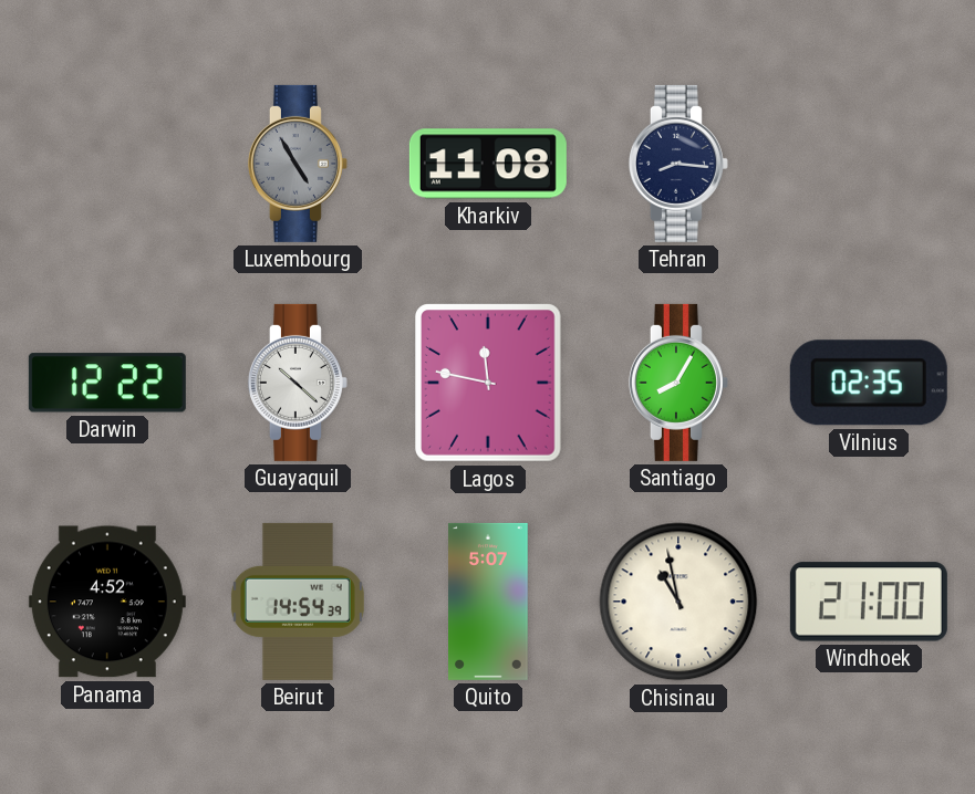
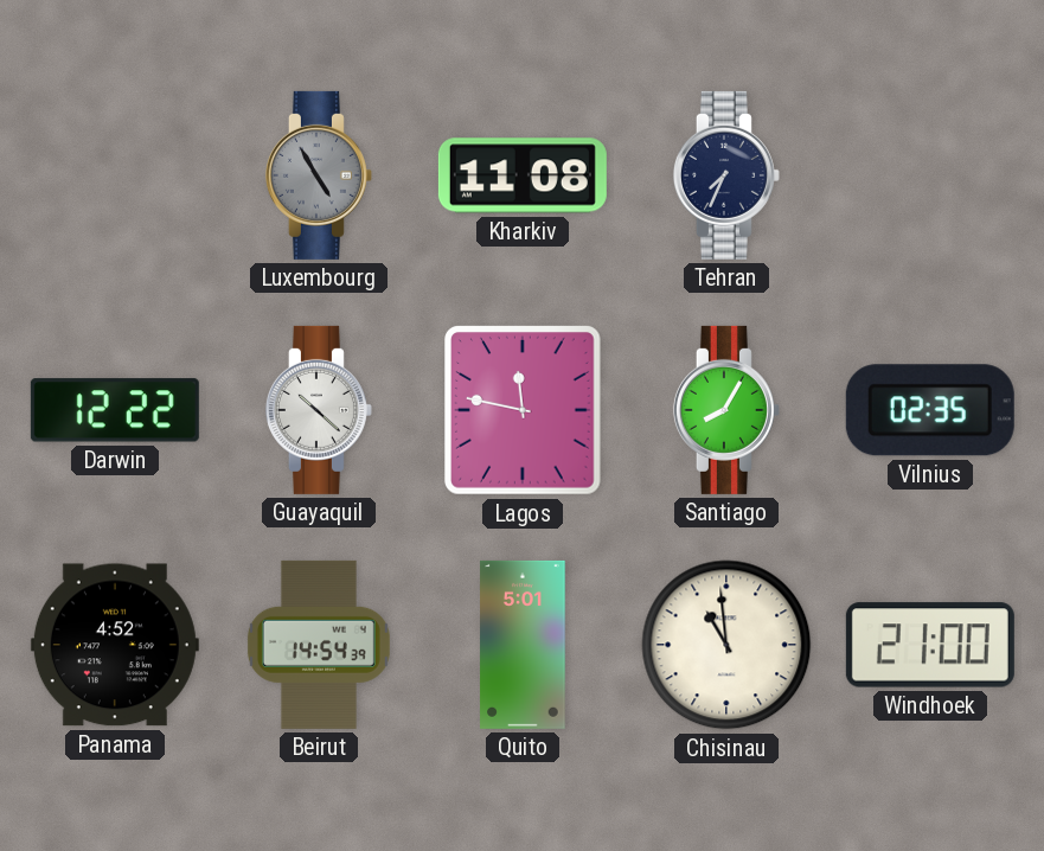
Tehran: 8:16 -> 7:34 (726, 175)
Quito: 5:07 -> 5:01 (523, 645)
Chisinau: 10:58 -> 10:59 (726, 645)
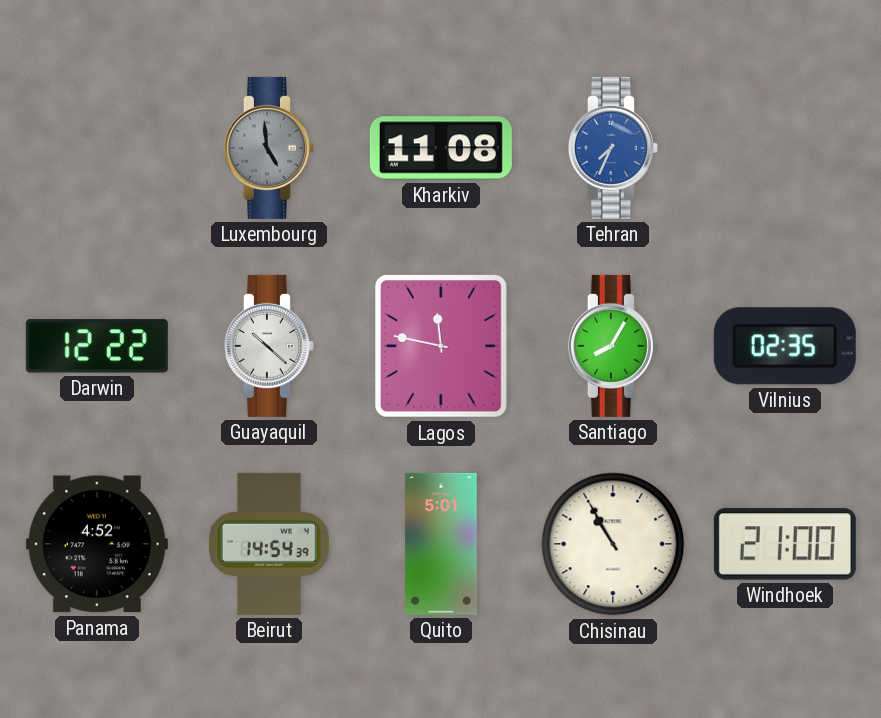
Luxembourg: 4:55 -> 4:59 (269, 148)
Tehran dial: navy -> blue (613, 148)
Chisinau: 10:59 -> 10:55 (613, 544)
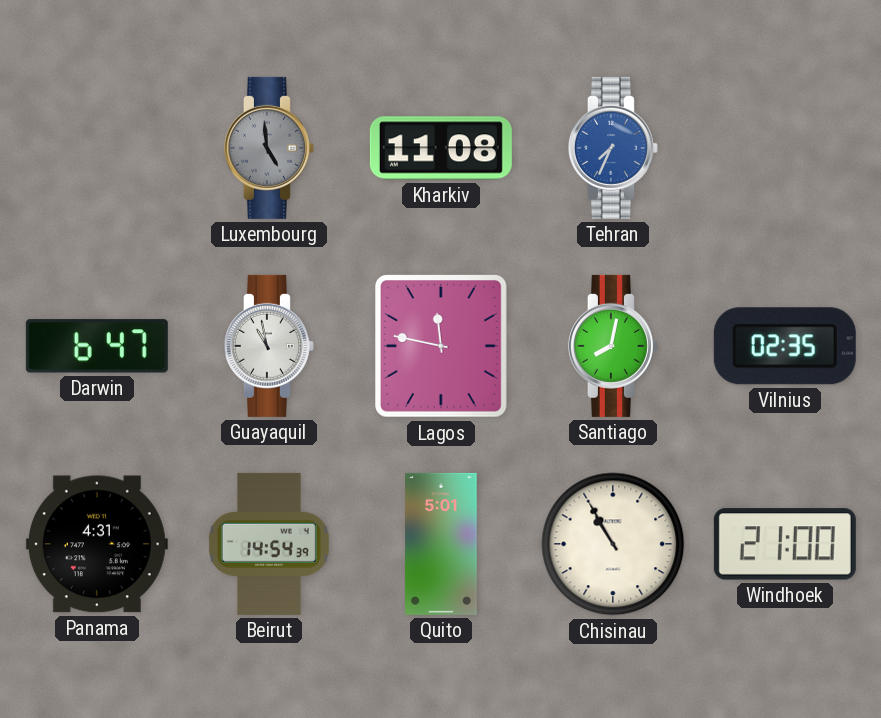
Darwin: 12:22 -> 6:47 (97, 346)
Guayaquil: 10:22 -> 10:58 (269, 346)
Santiago: 8:05 -> 8:02 (613, 346)
Panama: 4:52 -> 4:31 (97, 544)
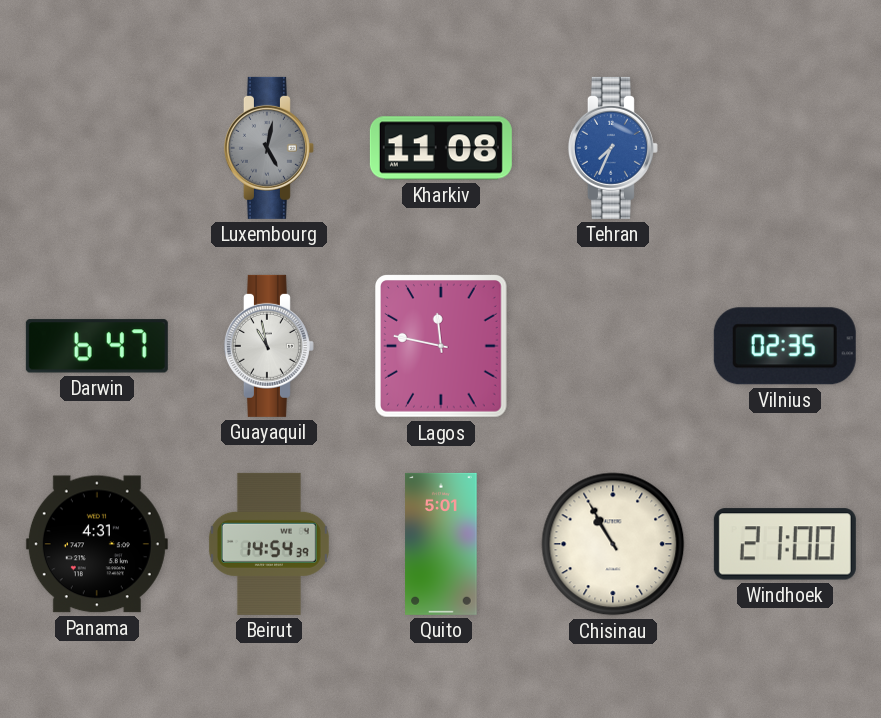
Luxembourg: 4:59 -> 5:02 (269, 148)
Santiago: 8:02 -> none (613, 346)
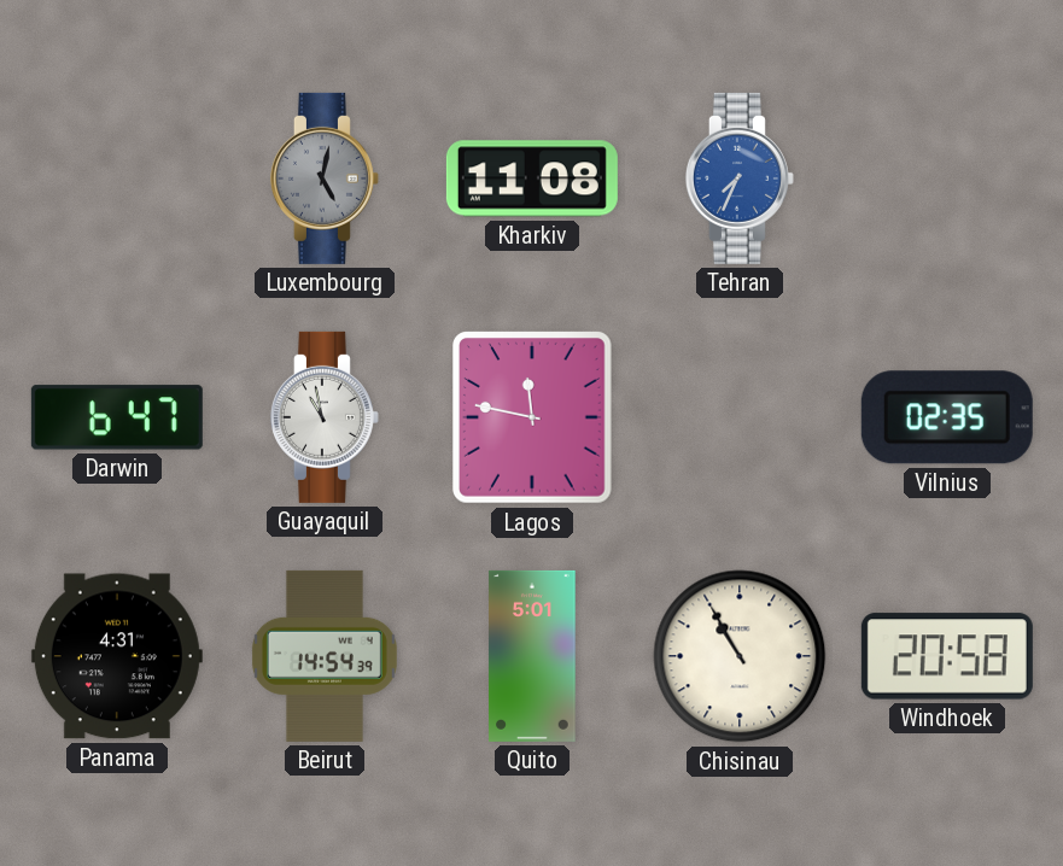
Windhoek: 21:00 -> 20:58 (947, 656)
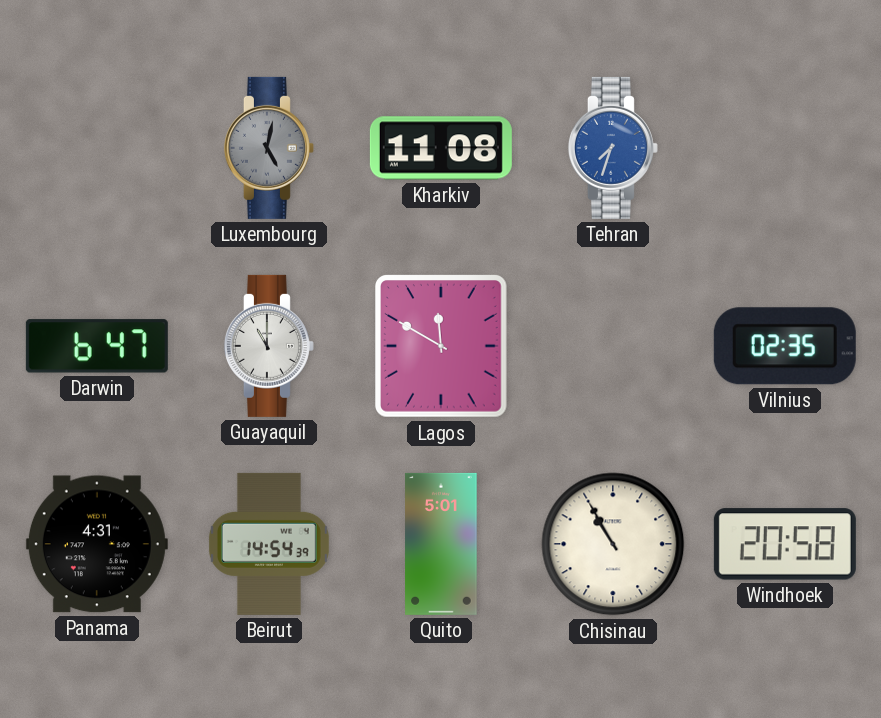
Tehran: 7:34 -> 7:33 (613, 148)
Guayaquil: 10:58 -> 11:00 (269, 346)
Lagos: 11:47 -> 11:50 (442, 346)
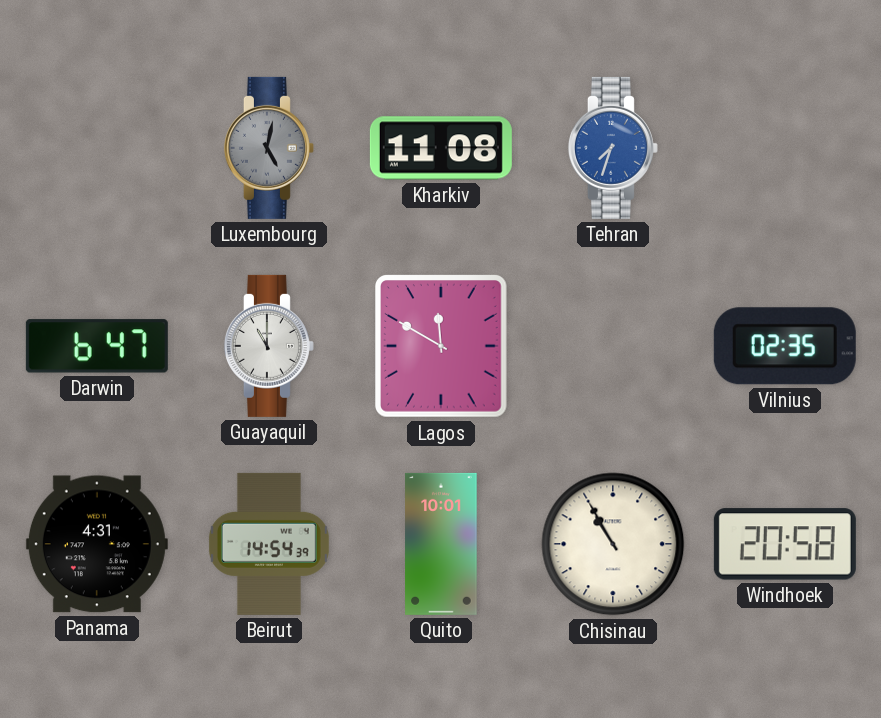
Quito: 5:01 -> 10:01 (441, 544)
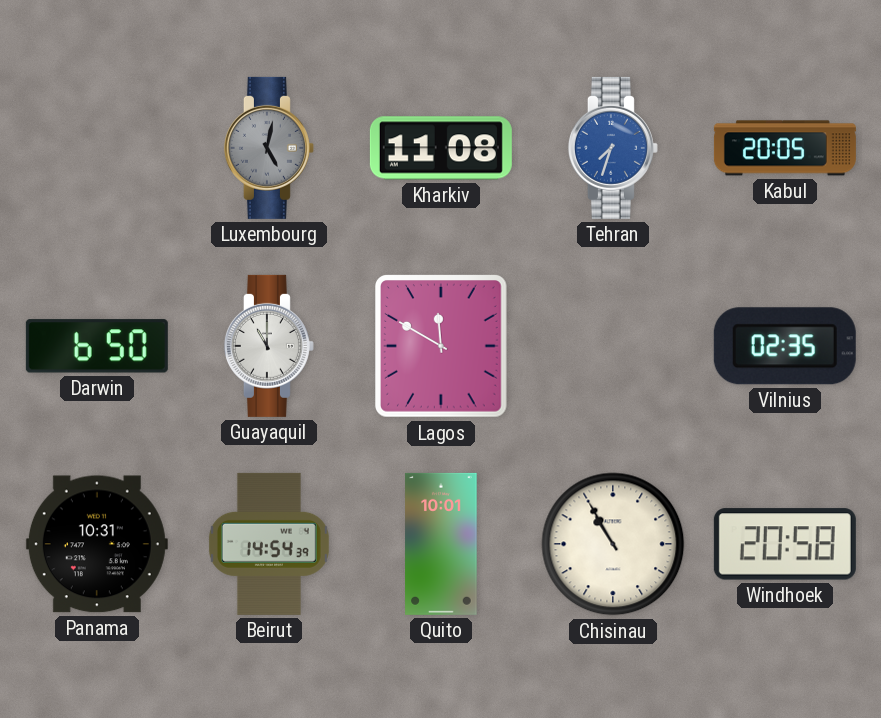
Kabul: none -> 20:05 (785, 148)
Darwin: 6:47 -> 6:50 (97, 346)
Panama: 4:31 -> 10:31 (97, 544)
